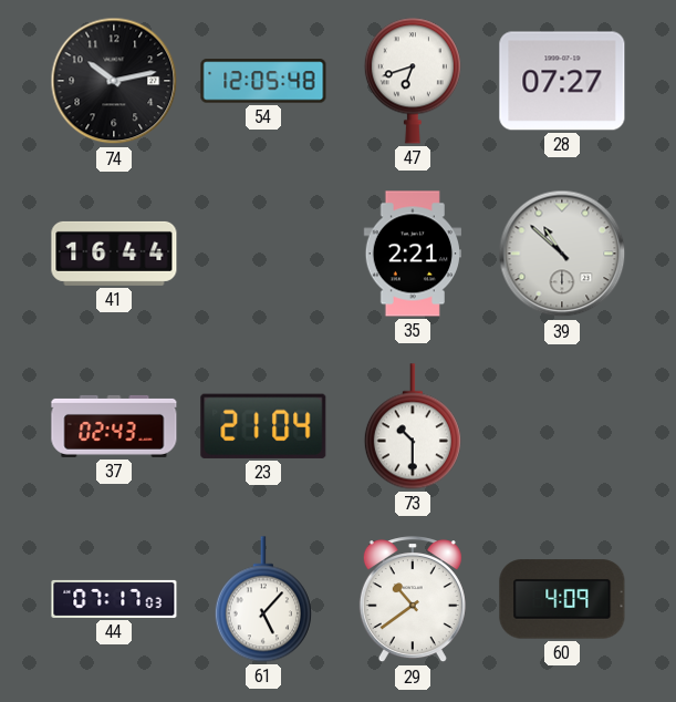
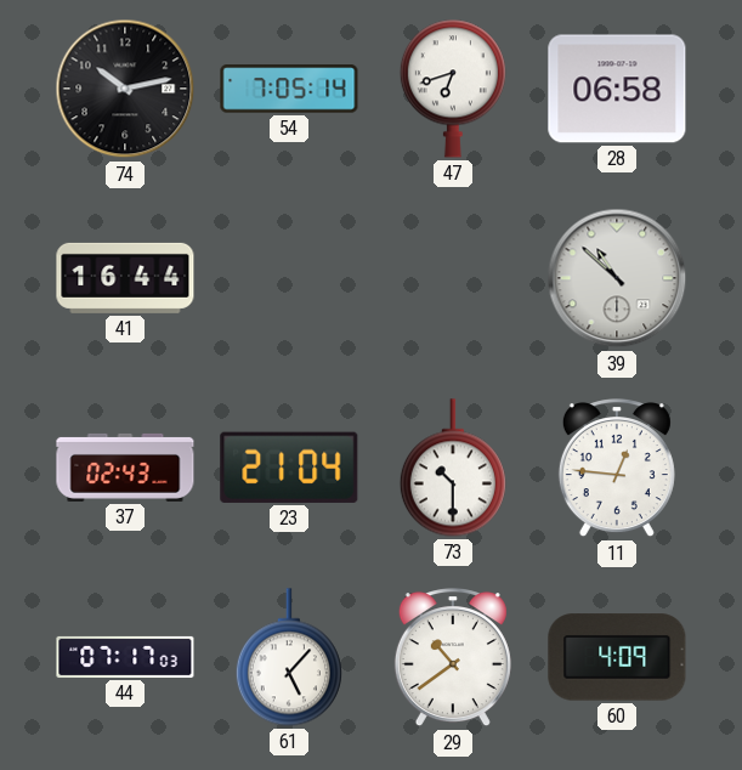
54: 12:05 -> 7:05 (289, 89)
28: 07:27 -> 06:58 (617, 89)
35: 2:21 -> none (412, 254)
11: none -> 12:46 (617, 469)
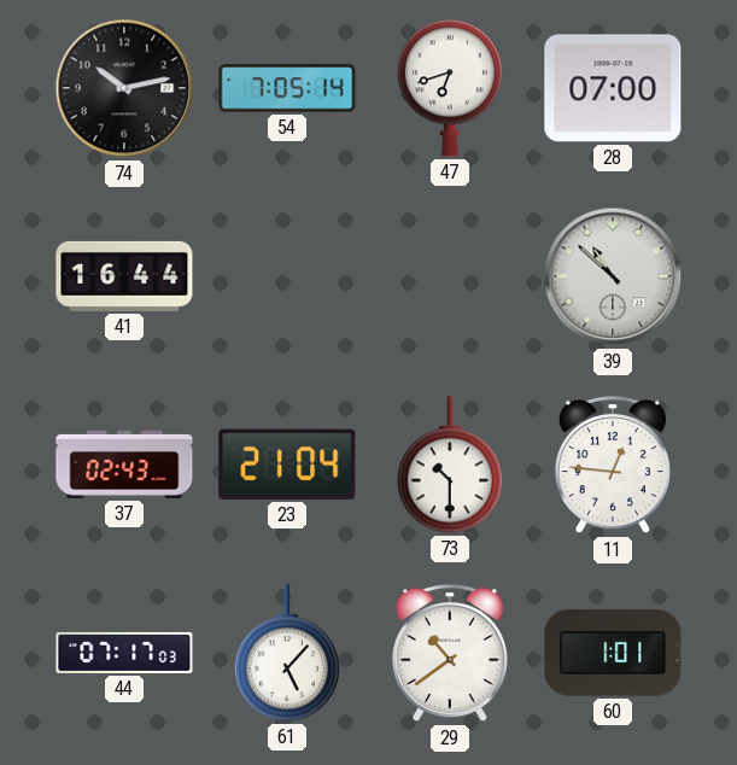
28: 06:58 -> 07:00 (613, 88)
60: 4:09 -> 1:01 (613, 653)
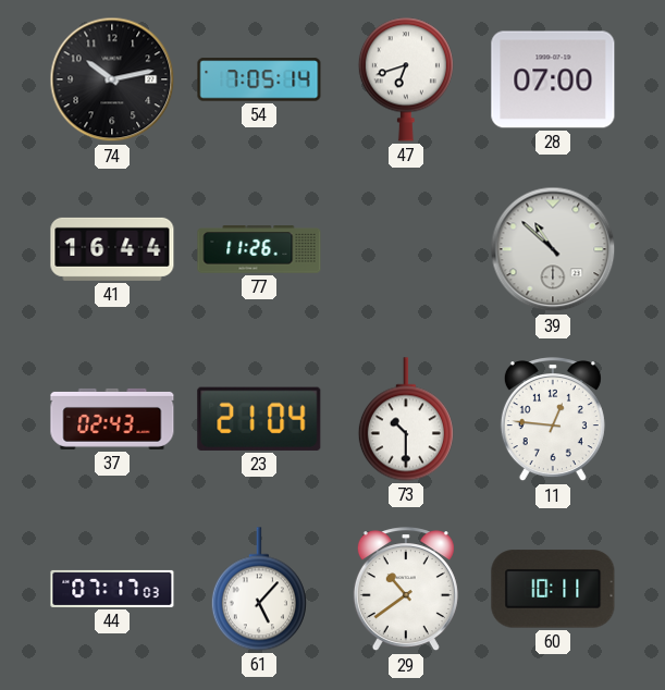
77: none -> 11:26 (259, 249)
60: 1:01 -> 10:11 (553, 589)
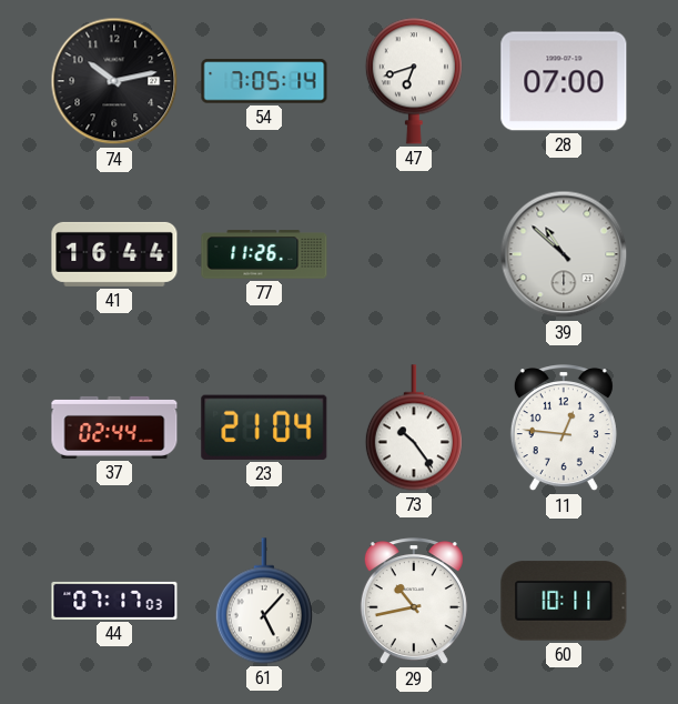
37: 02:43 -> 02:44 (114, 428)
73: 10:30 -> 10:24 (414, 428)
29: 10:39 -> 10:43 (414, 602)
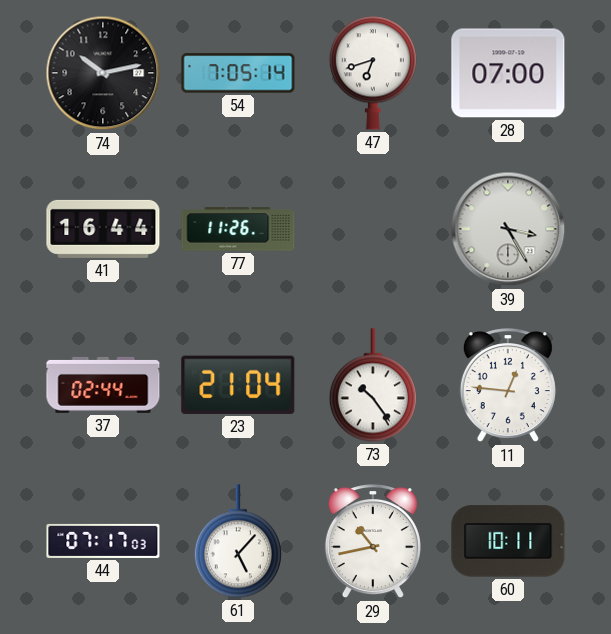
39: 10:52 -> 3:25 (508, 229)
